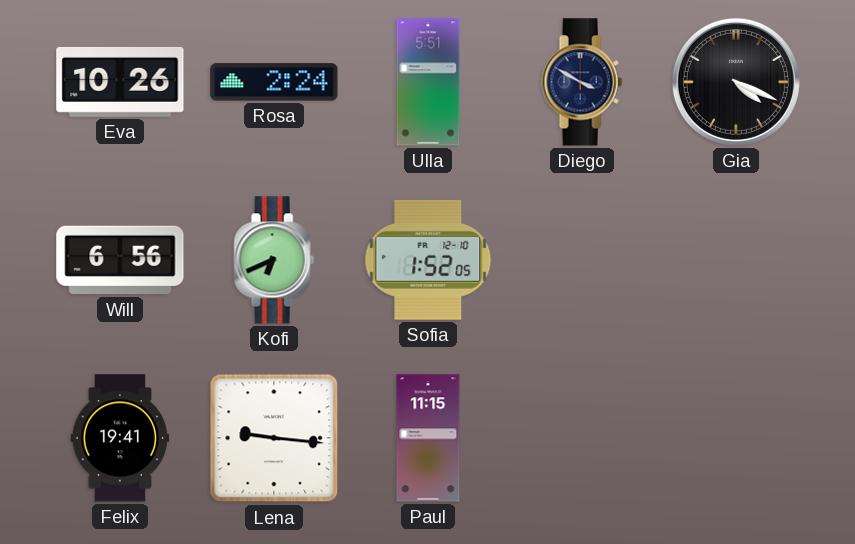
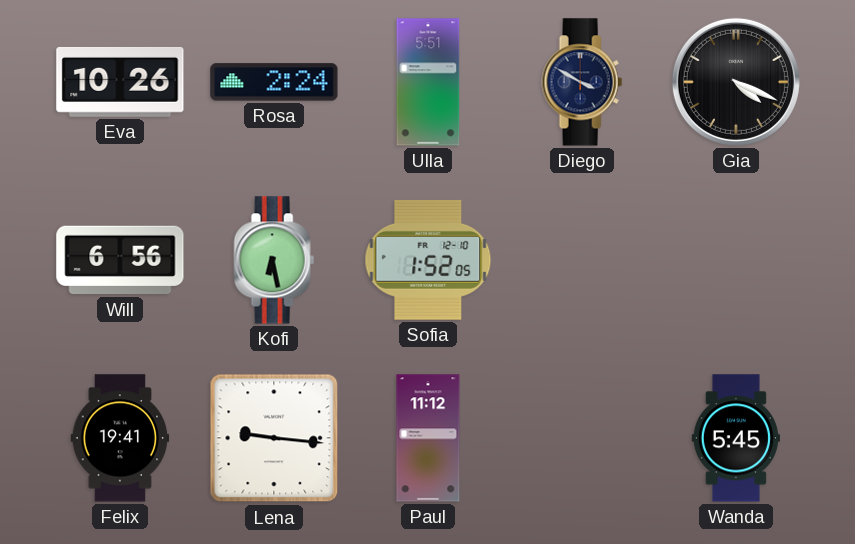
Kofi: 6:41 -> 6:28 (274, 260)
Paul: 11:15 -> 11:12 (428, 438)
Wanda: none -> 5:45 (736, 438)
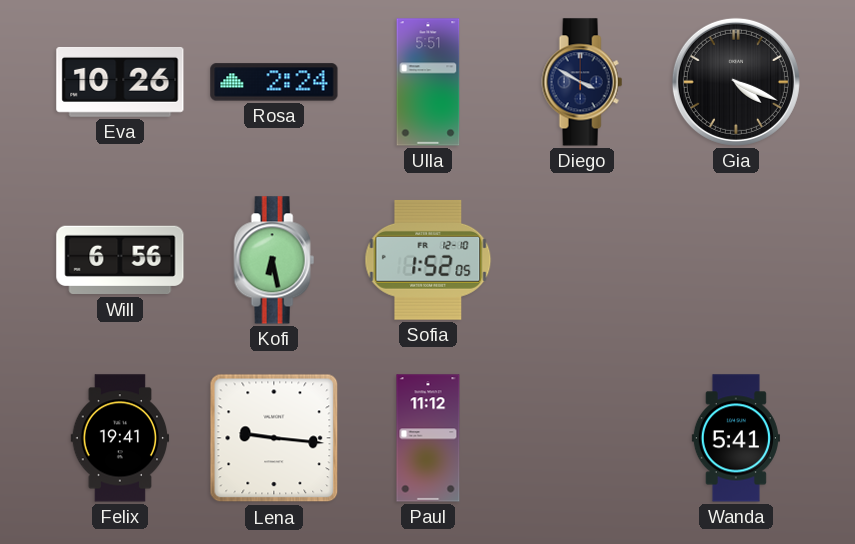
Wanda: 5:45 -> 5:41 (736, 438)
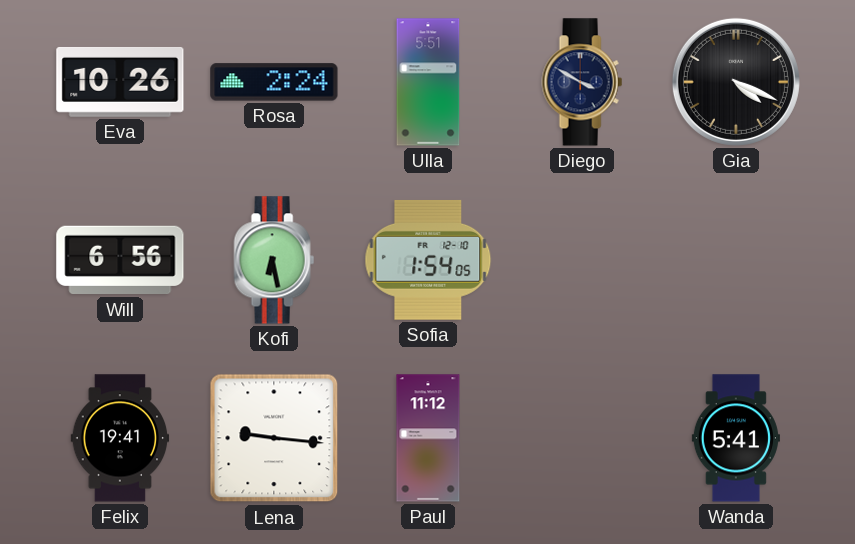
Sofia: 1:52 -> 1:54 (428, 260)
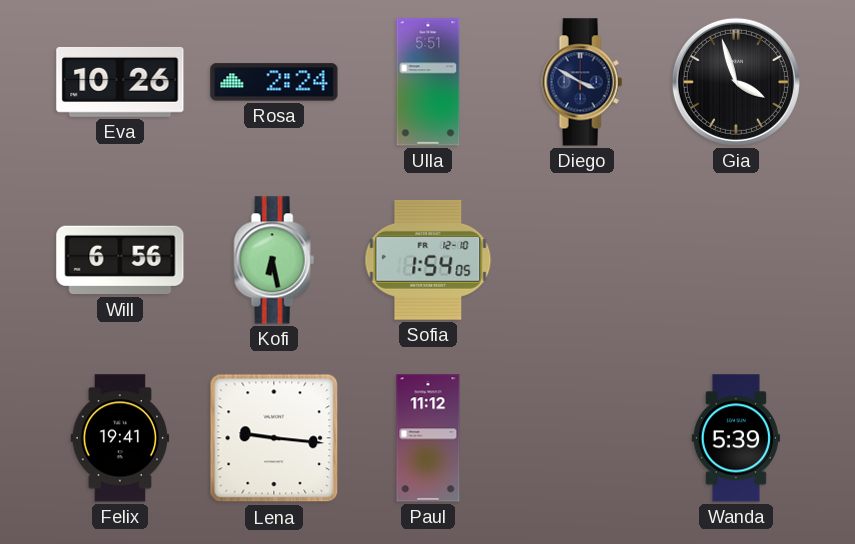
Gia: 4:19 -> 3:57 (736, 82)
Wanda: 5:41 -> 5:39 (736, 438)
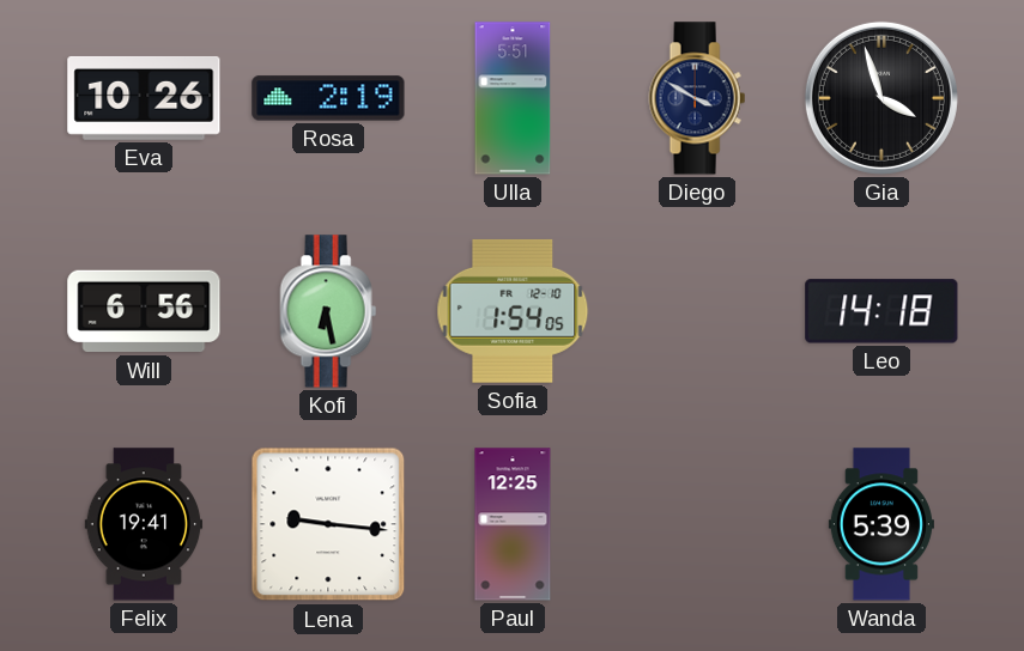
Rosa: 2:24 -> 2:19 (328, 98)
Leo: none -> 14:18 (881, 311)
Paul: 11:12 -> 12:25 (513, 524)
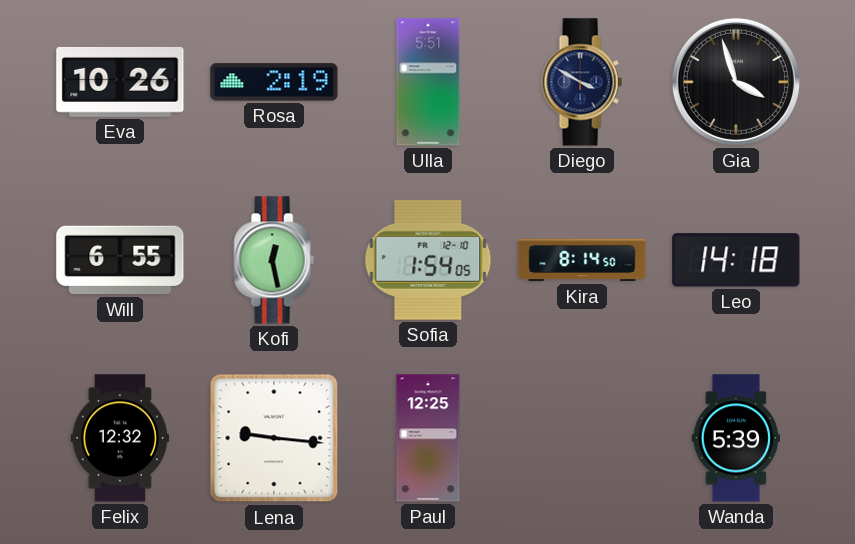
Will: 6:56 -> 6:55 (120, 260)
Kofi: 6:28 -> 12:28 (274, 260)
Kira: none -> 8:14 (582, 260)
Felix: 19:41 -> 12:32 (120, 438)
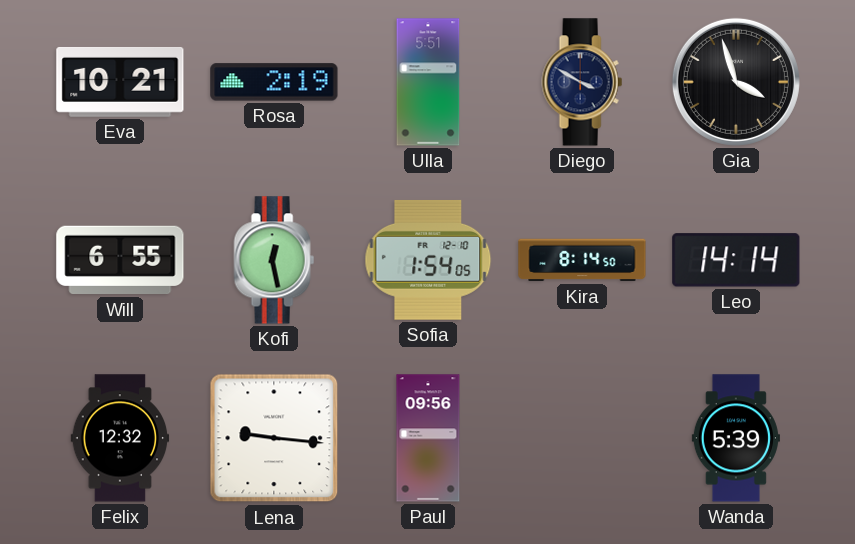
Eva: 10:26 -> 10:21 (120, 82)
Leo: 14:18 -> 14:14 (736, 260)
Paul: 12:25 -> 09:56 (428, 438)
